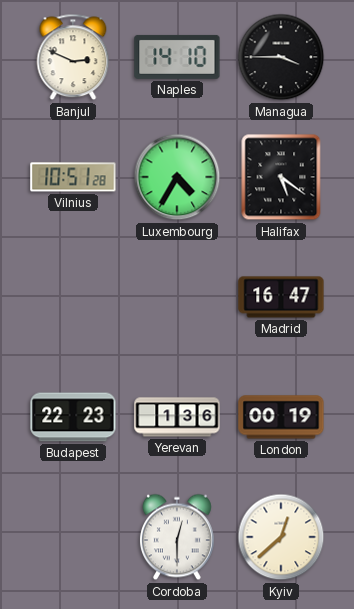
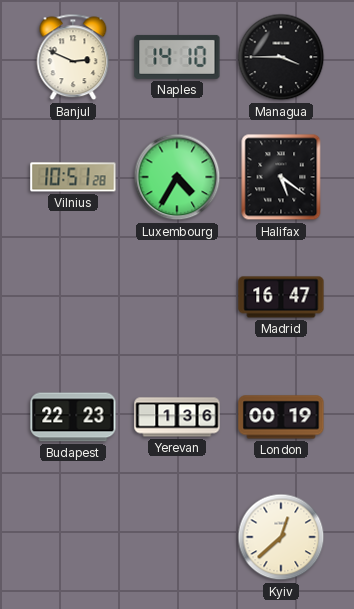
Cordoba: 12:30 -> none (177, 537)
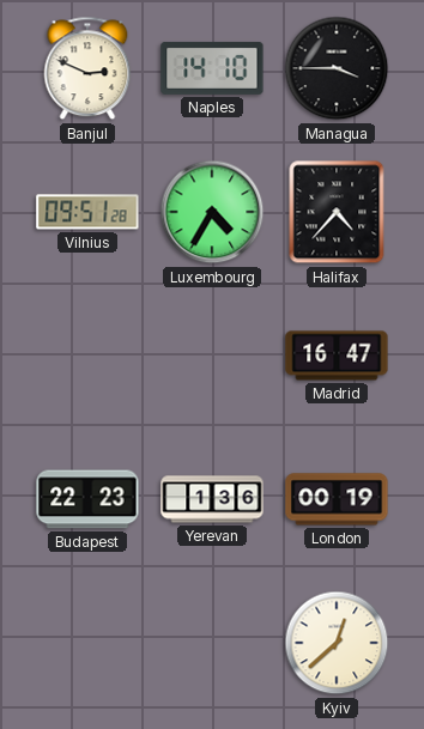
Vilnius: 10:51 -> 09:51 (87, 212)
Halifax: 5:21 -> 4:37 (337, 212)
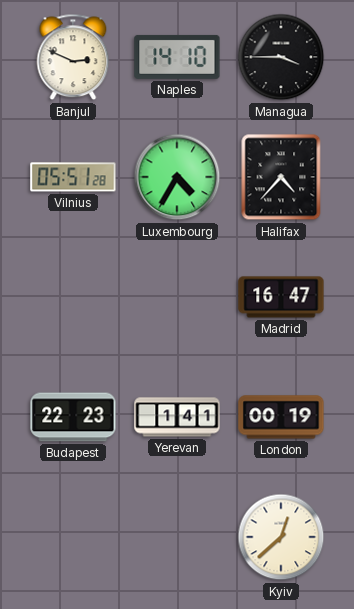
Vilnius: 09:51 -> 05:51 (73, 177)
Yerevan: 1:36 -> 1:41 (177, 417)
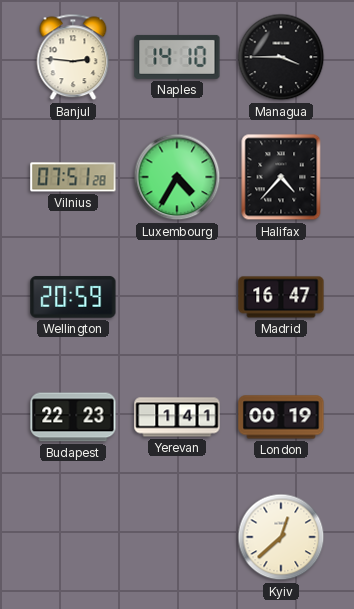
Banjul: 2:49 -> 2:46 (73, 57)
Vilnius: 05:51 -> 07:51 (73, 177)
Wellington: none -> 20:59 (73, 297)
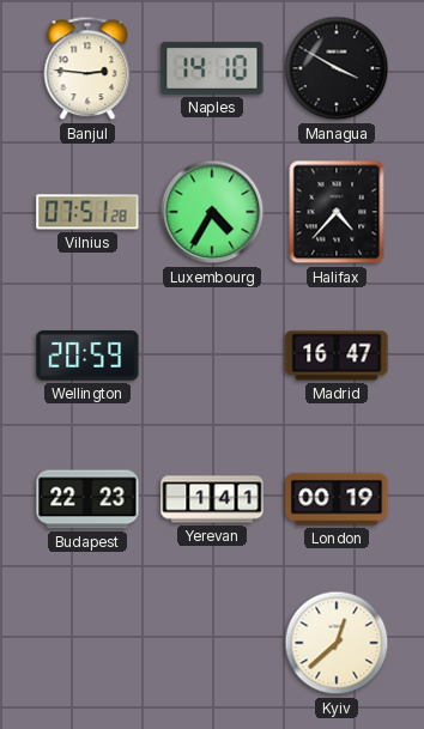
Managua: 3:45 -> 3:50 (337, 68)
